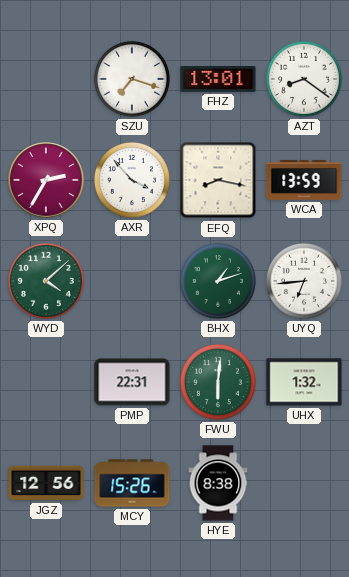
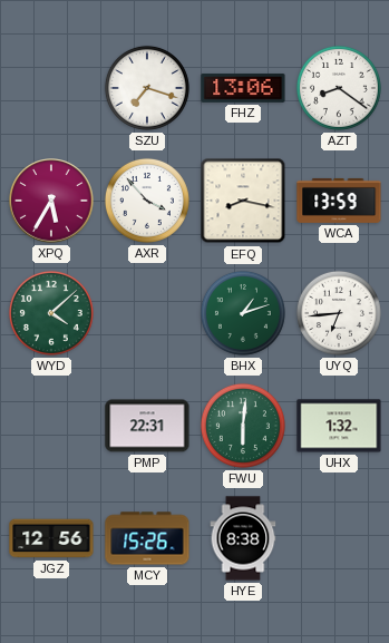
FHZ: 13:01 -> 13:06 (243, 88)
XPQ: 2:35 -> 5:35 (51, 201)
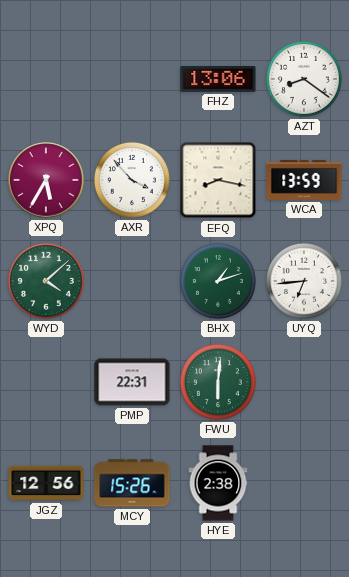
SZU: 7:18 -> none (147, 88)
UHX: 1:32 -> none (339, 426)
HYE: 8:38 -> 2:38 (218, 483)
